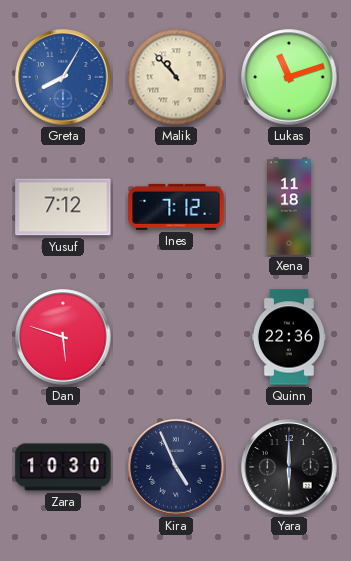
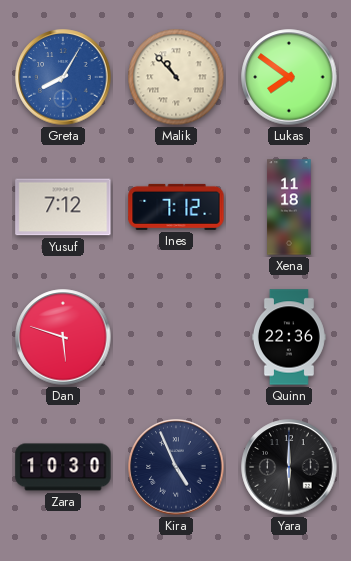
Lukas: 11:12 -> 7:51 (289, 77)
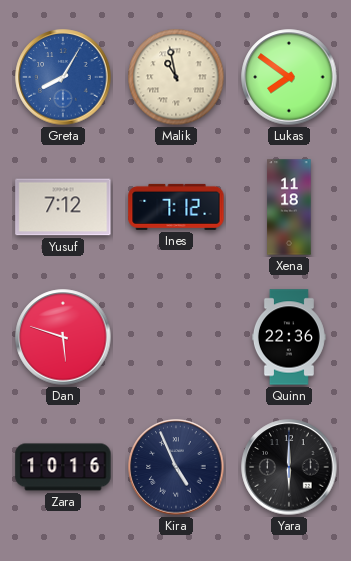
Malik: 10:53 -> 10:58 (176, 77)
Zara: 10:30 -> 10:16 (63, 467)
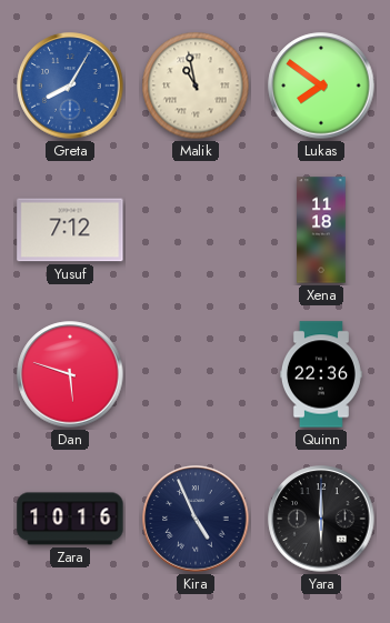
Ines: 7:12 -> none (176, 207)
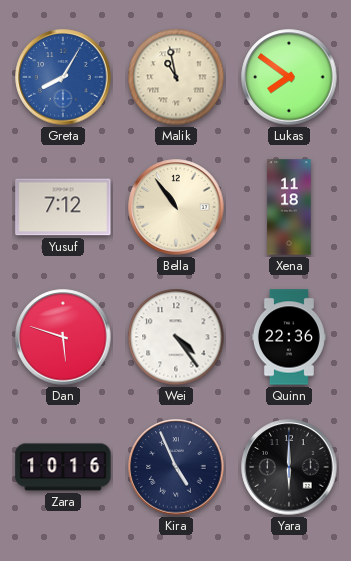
Bella: none -> 10:54 (176, 207)
Wei: none -> 4:24 (176, 337)
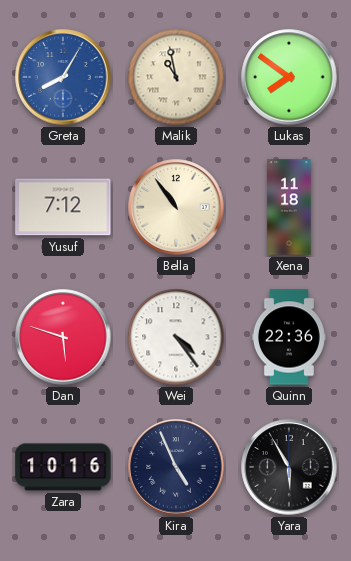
Yara: 6:00 -> 5:55 (289, 467)
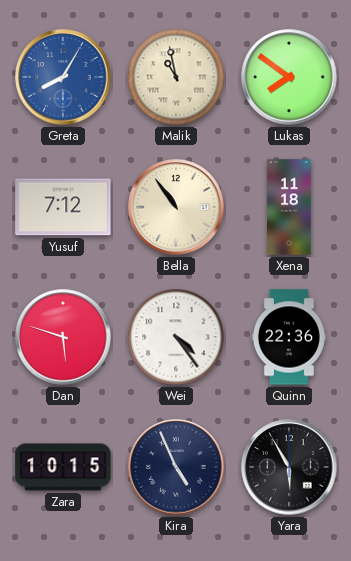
Zara: 10:16 -> 10:15 (63, 467)
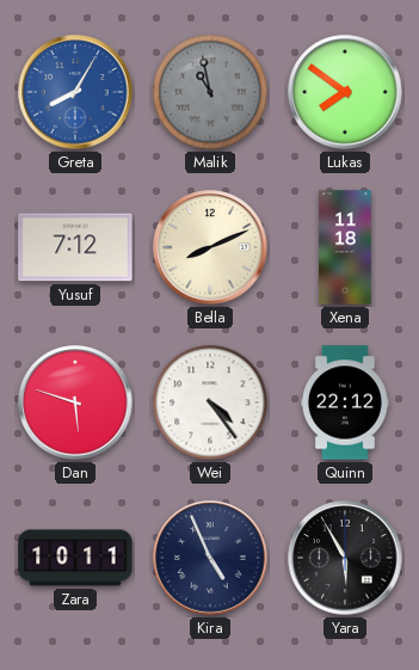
Malik dial: cream -> grey (210, 92)
Bella: 10:54 -> 8:11 (210, 247)
Quinn: 22:36 -> 22:12 (345, 402)
Zara: 10:15 -> 10:11 (75, 558)
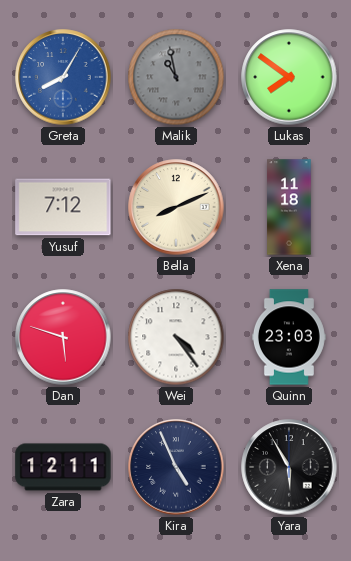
Quinn: 22:12 -> 23:03 (289, 337)
Zara: 10:11 -> 12:11 (63, 467)
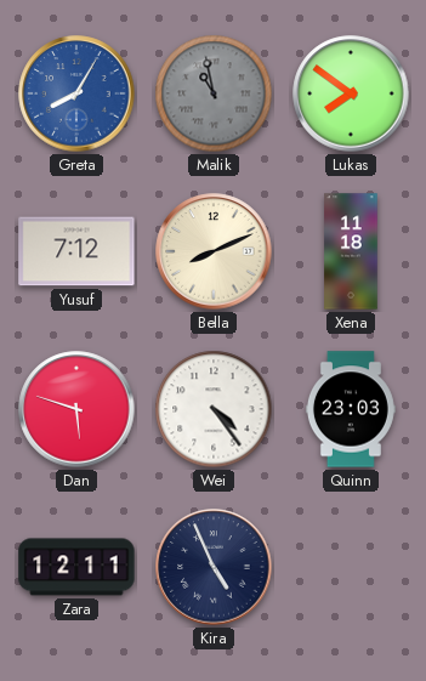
Yara: 5:55 -> none (289, 467)
